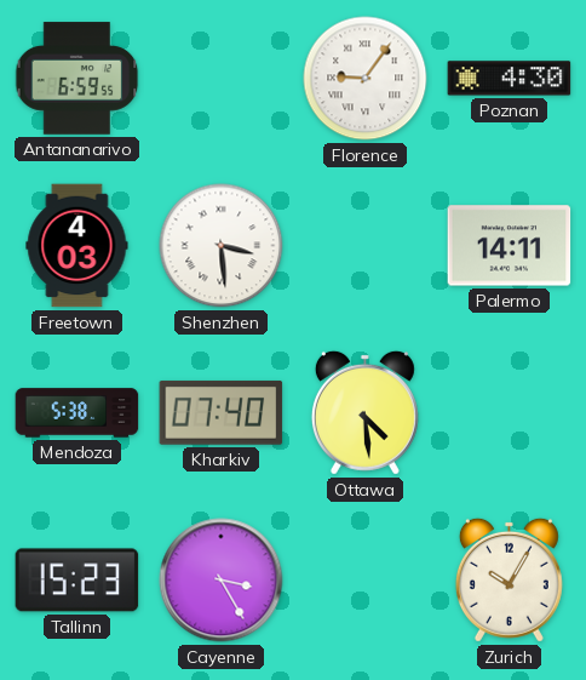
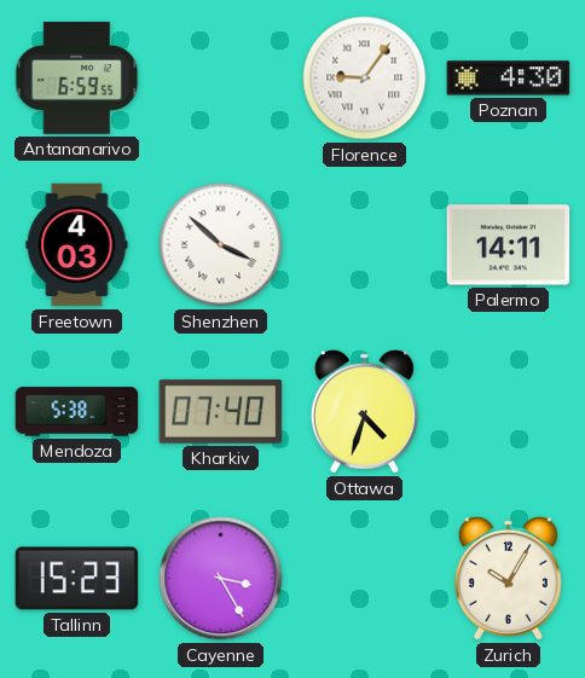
Shenzhen: 3:29 -> 3:52 (221, 245)
Ottawa: 4:29 -> 4:33 (364, 411)
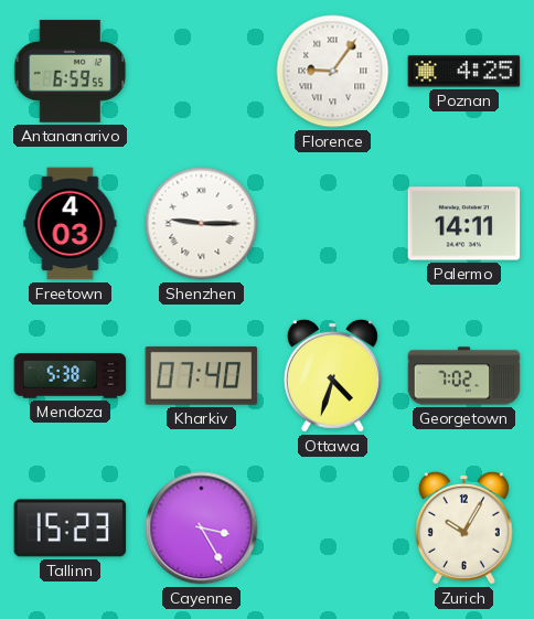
Poznan: 4:30 -> 4:25 (464, 72)
Shenzhen: 3:52 -> 9:15 (202, 224)
Georgetown: none -> 7:02 (464, 376)
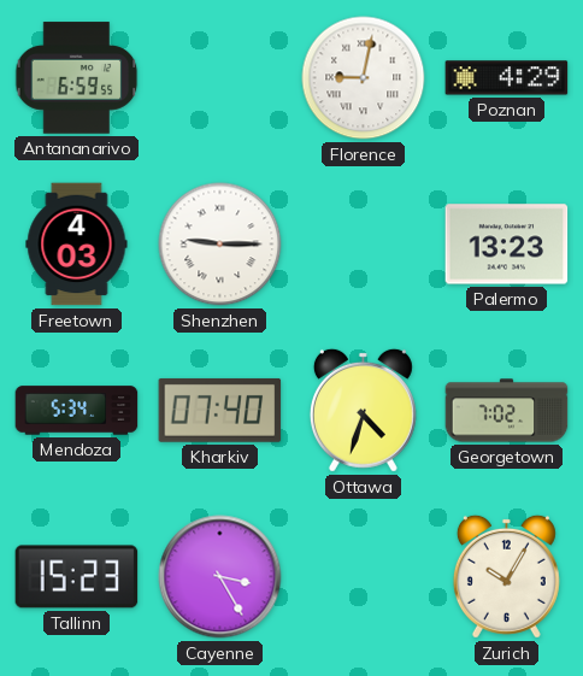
Florence: 9:06 -> 9:02 (364, 78)
Poznan: 4:25 -> 4:29 (507, 78)
Palermo: 14:11 -> 13:23 (507, 245)
Mendoza: 5:38 -> 5:34 (77, 411)
